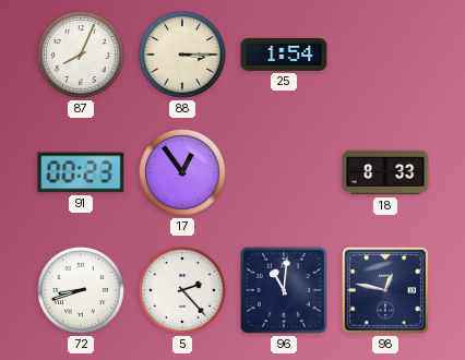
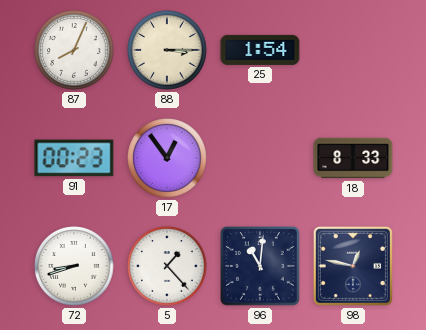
5: 2:23 -> 1:23 (167, 266)
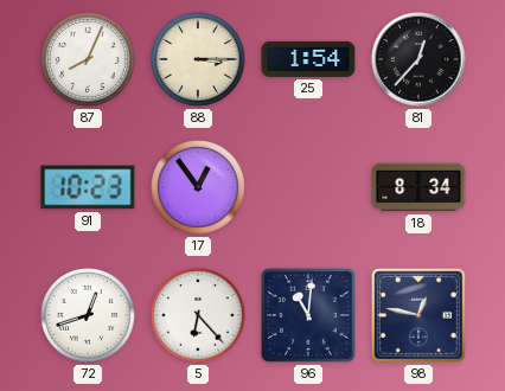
81: none -> 12:37 (418, 59)
91: 00:23 -> 10:23 (88, 187)
18: 8:33 -> 8:34 (418, 187)
72: 8:42 -> 12:42 (88, 315)
5: 1:23 -> 6:23 (198, 315)
